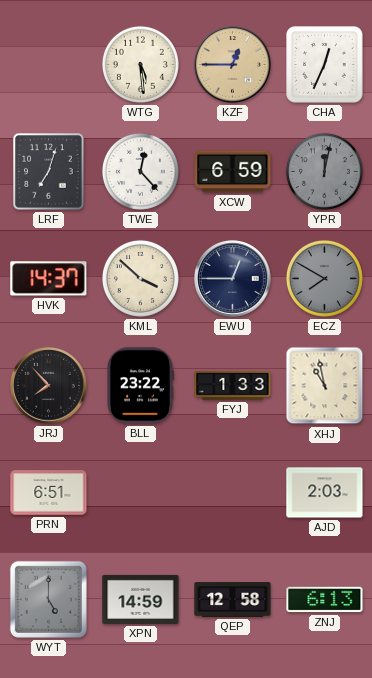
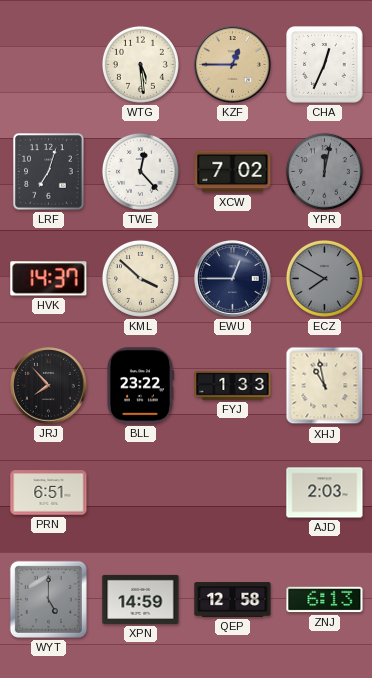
XCW: 6:59 -> 7:02 (233, 172)
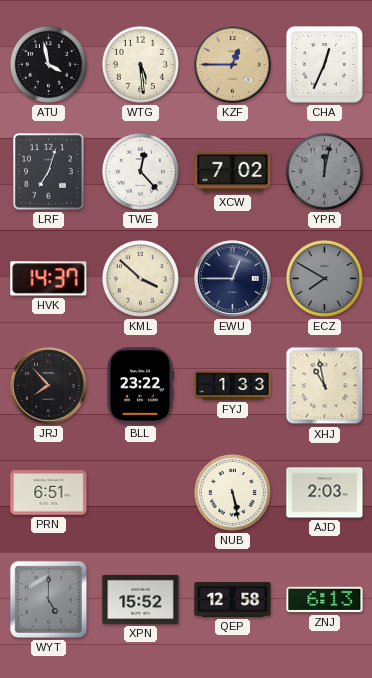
ATU: none -> 3:58 (48, 64)
NUB: none -> 5:28 (232, 492)
XPN: 14:59 -> 15:52 (141, 599)
